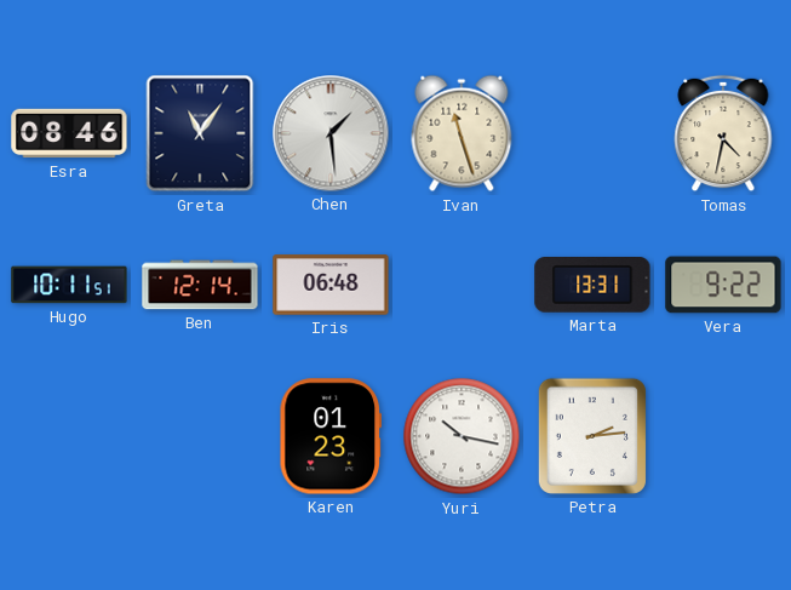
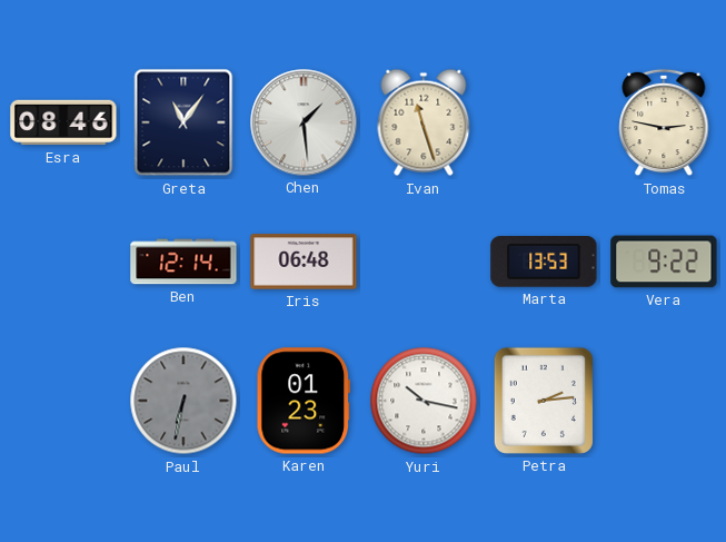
Tomas: 4:32 -> 2:47 (664, 122)
Hugo: 10:11 -> none (69, 285)
Marta: 13:31 -> 13:53 (544, 263)
Paul: none -> 6:32 (183, 401)
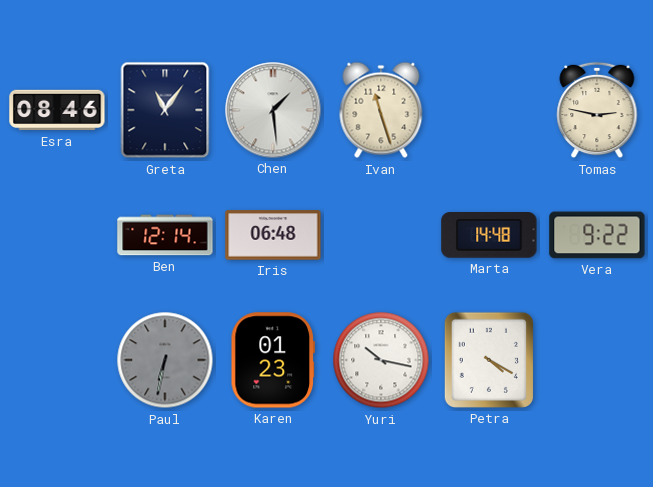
Marta: 13:53 -> 14:48 (489, 236)
Petra: 2:14 -> 4:20 (489, 360)
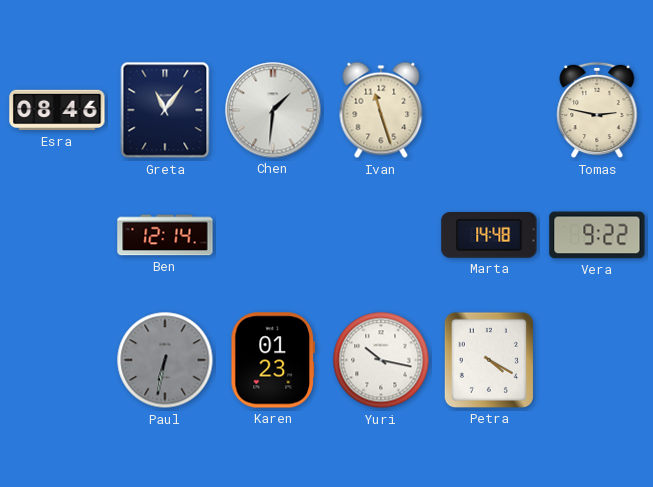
Chen: 1:29 -> 1:31 (273, 110)
Iris: 06:48 -> none (273, 235)
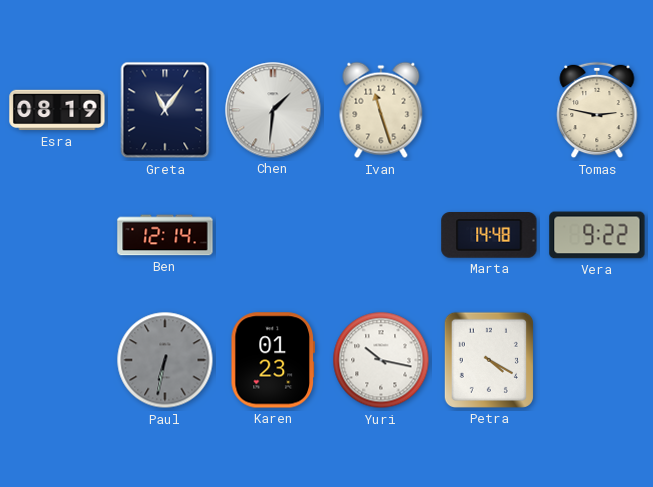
Esra: 08:46 -> 08:19 (57, 110)
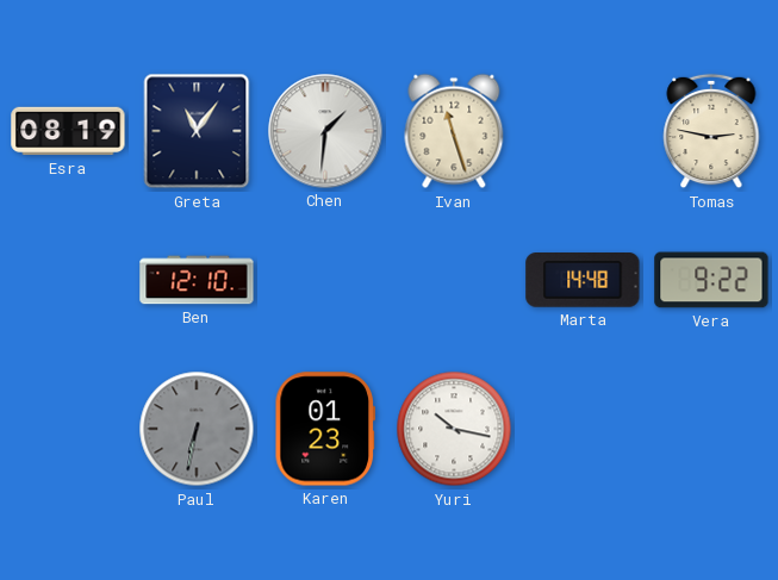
Ben: 12:14 -> 12:10 (197, 280)
Petra: 4:20 -> none (489, 360)
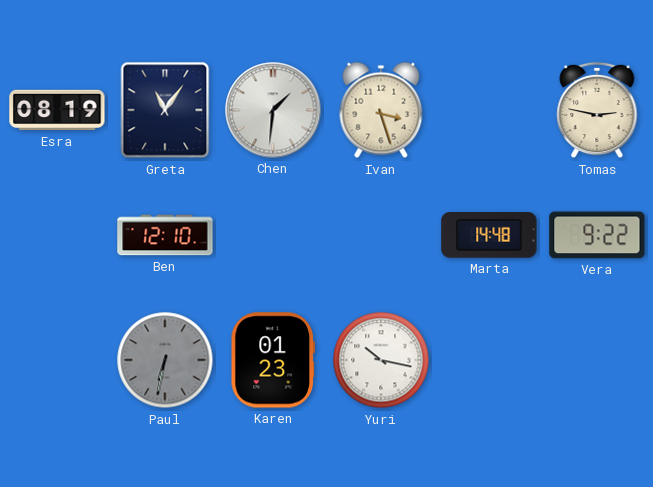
Ivan: 11:27 -> 3:27 (381, 110)
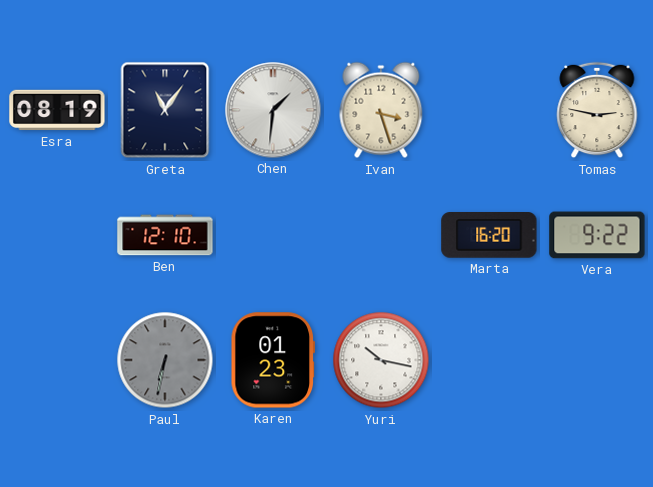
Marta: 14:48 -> 16:20 (489, 236)
